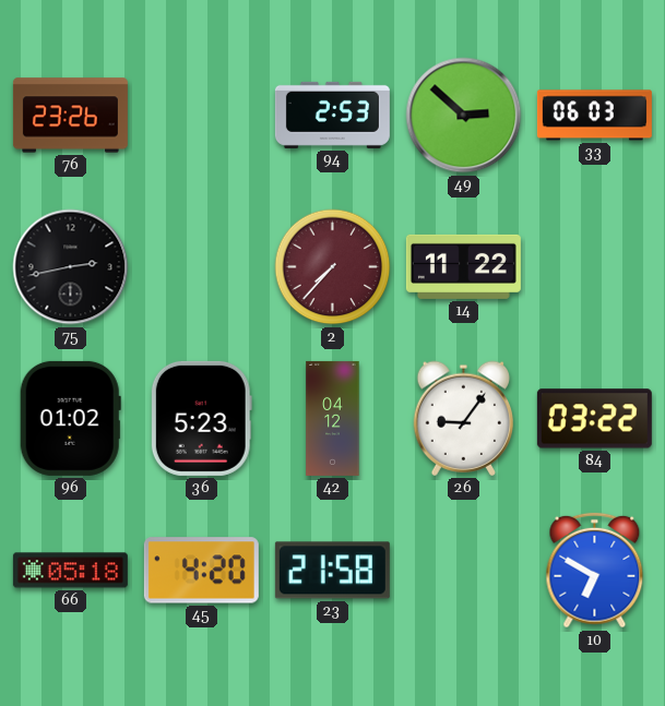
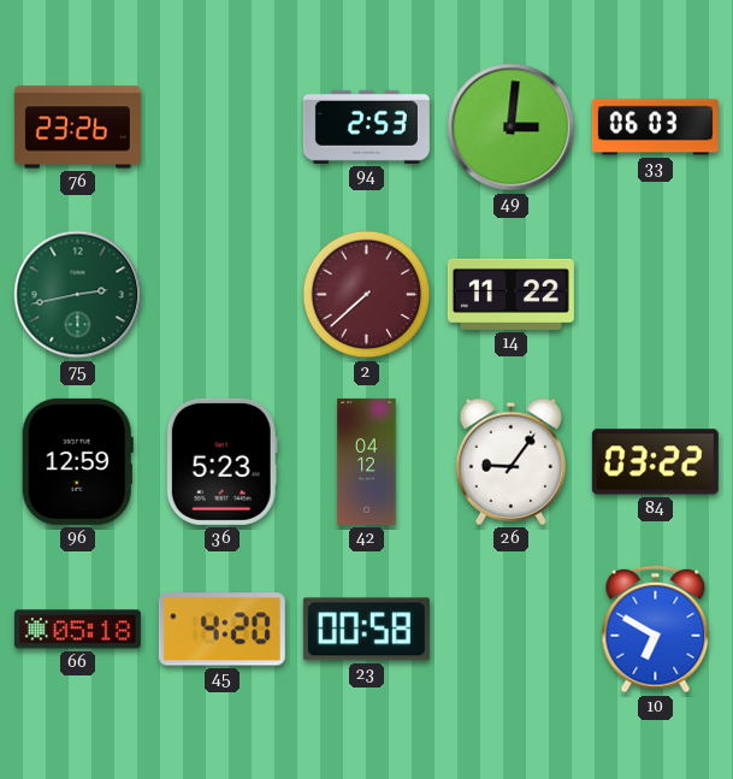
49: 2:52 -> 3:01 (512, 128)
75 dial: black -> green (78, 295)
2: 7:37 -> 7:38 (367, 295)
96: 01:02 -> 12:59 (77, 461)
23: 21:58 -> 00:58 (366, 630)
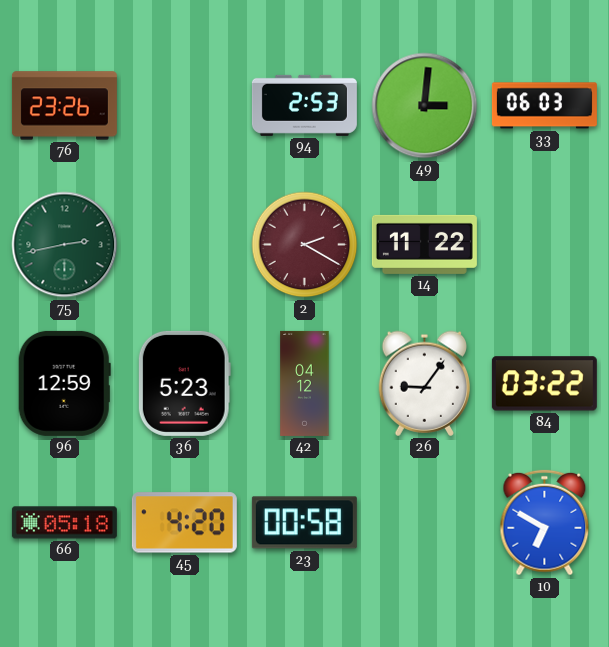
2: 7:38 -> 2:20 (305, 245)
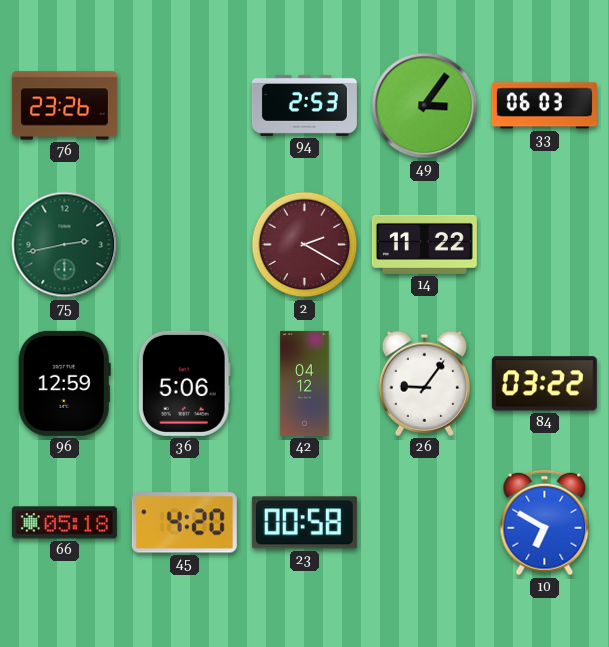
49: 3:01 -> 3:06 (425, 106)
36: 5:23 -> 5:06 (184, 383)
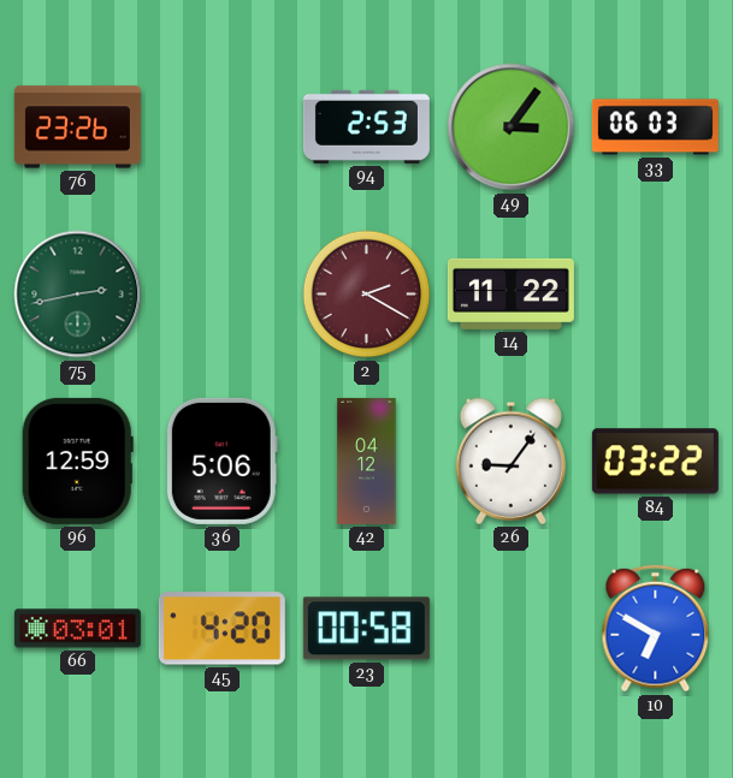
66: 05:18 -> 03:01 (77, 629)
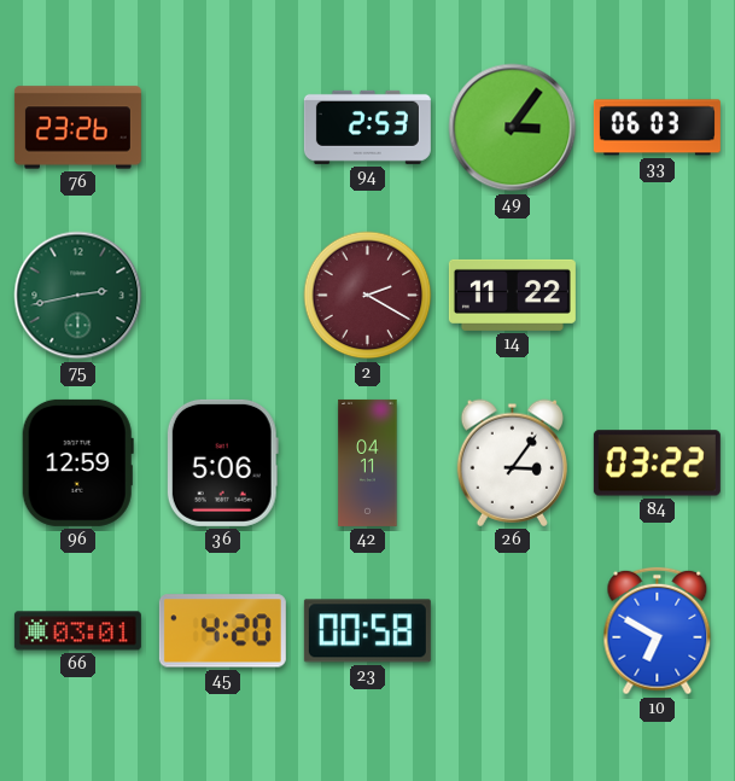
42: 04:12 -> 04:11 (368, 462)
26: 9:06 -> 3:06 (512, 462)
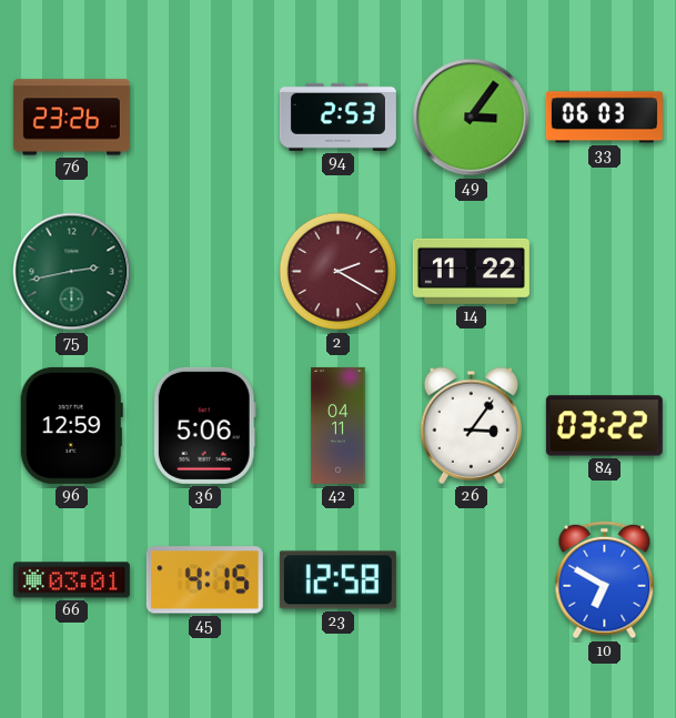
45: 4:20 -> 4:15 (204, 580)
23: 00:58 -> 12:58 (337, 580)
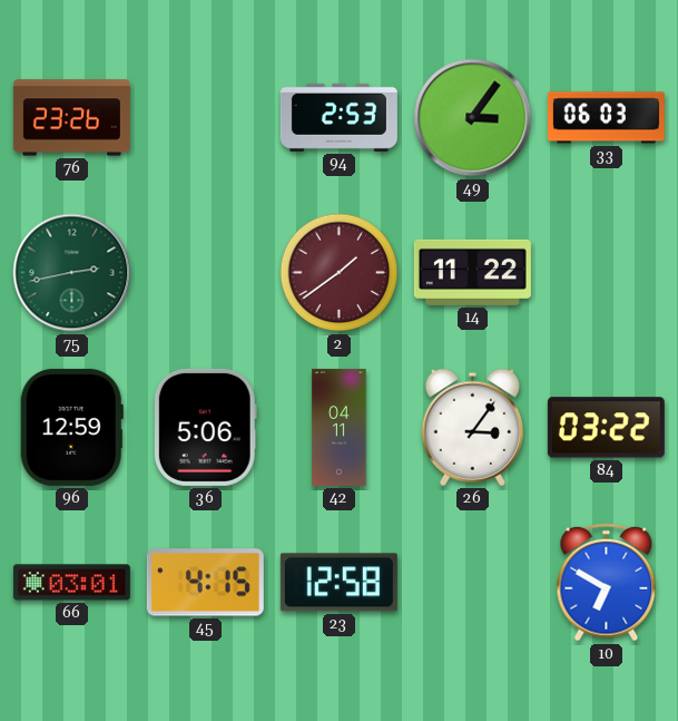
2: 2:20 -> 1:39 (340, 273)
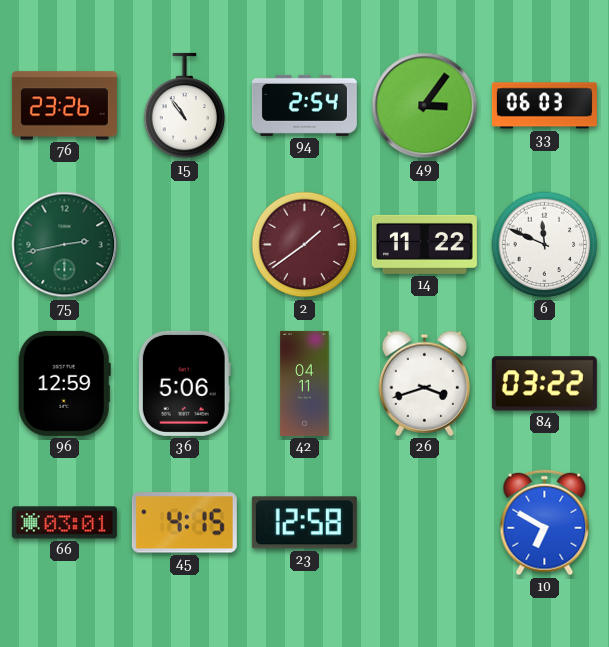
15: none -> 10:54 (185, 106)
94: 2:53 -> 2:54 (304, 105)
6: none -> 11:49 (545, 245)
26: 3:06 -> 3:42 (424, 383)
